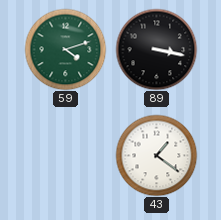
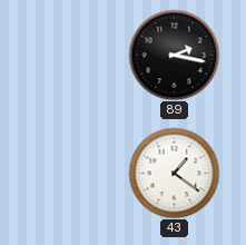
59: 4:12 -> none (65, 49)
89: 3:17 -> 2:17 (174, 55)
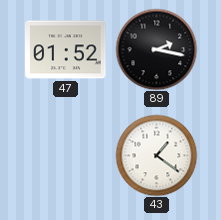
47: none -> 01:52 (66, 50)
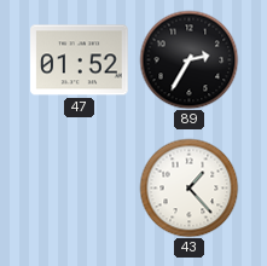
89: 2:17 -> 2:35 (188, 59)
43: 1:21 -> 1:23 (188, 187)
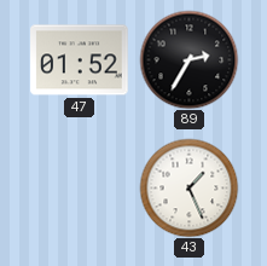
43: 1:23 -> 1:26 (188, 187)
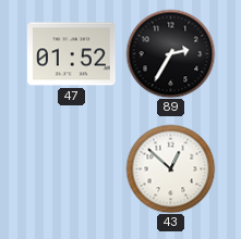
43: 1:26 -> 12:52 (170, 168)
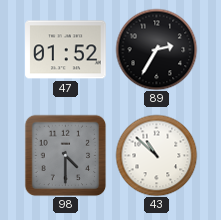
98: none -> 4:30 (65, 155)
43: 12:52 -> 10:52 (156, 155)
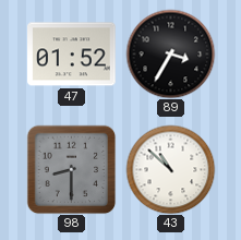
89: 2:35 -> 3:35 (170, 53)
98: 4:30 -> 8:30 (71, 169)
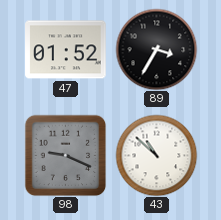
98: 8:30 -> 9:19 (65, 155)
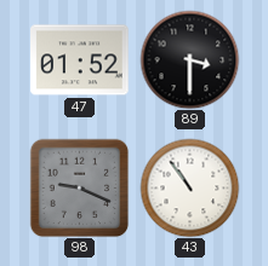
89: 3:35 -> 3:30 (189, 59)
43: 10:52 -> 10:54 (189, 187)
